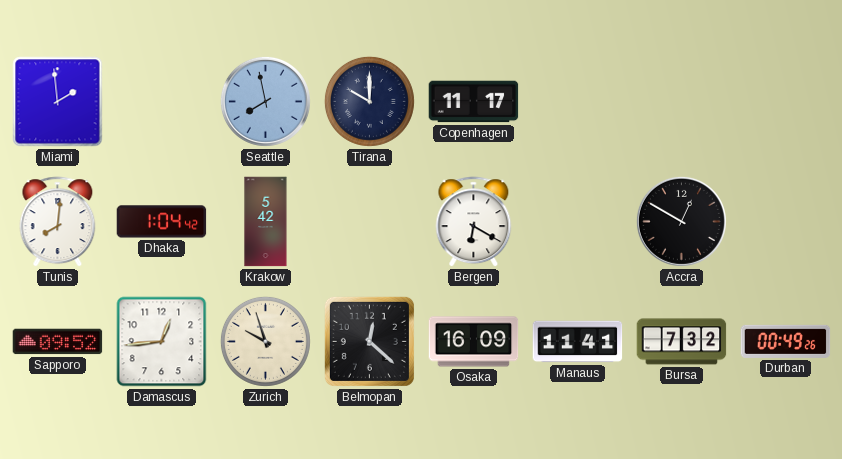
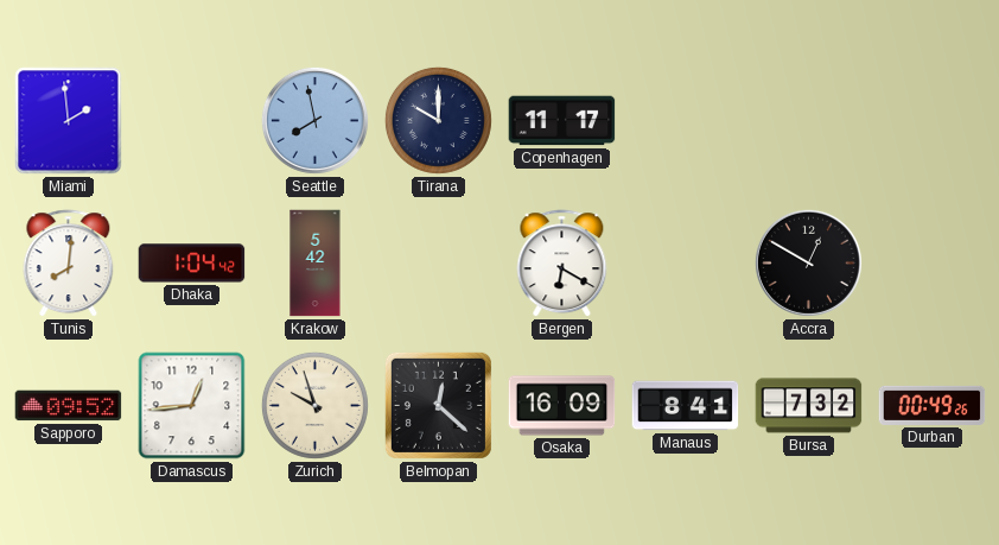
Manaus: 11:41 -> 8:41 (686, 406)
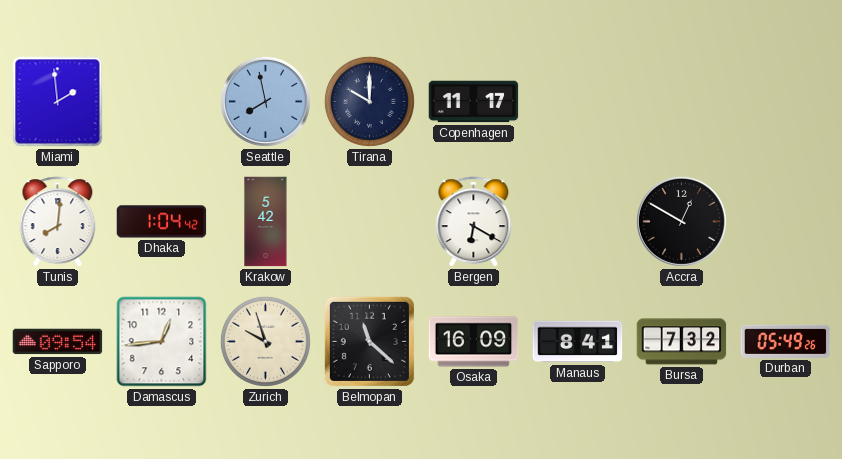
Sapporo: 09:52 -> 09:54 (58, 342)
Belmopan: 12:22 -> 11:22 (369, 341)
Durban: 00:49 -> 05:49 (786, 341)
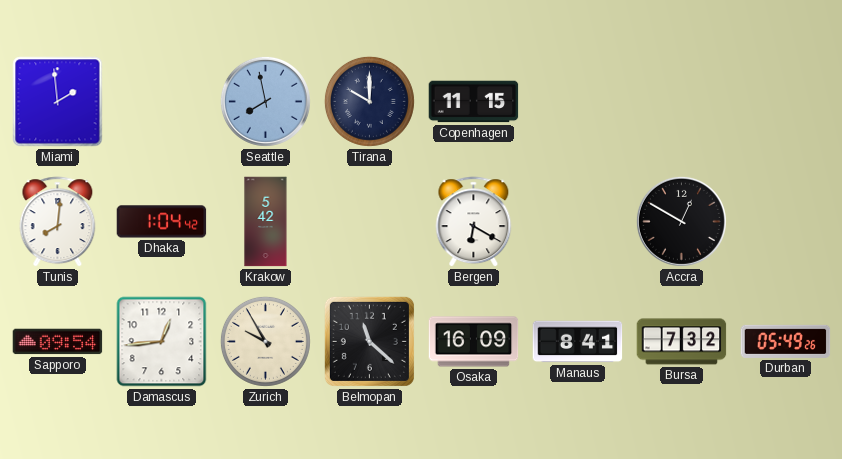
Copenhagen: 11:17 -> 11:15 (474, 102)
Zurich: 9:57 -> 9:55 (265, 341)
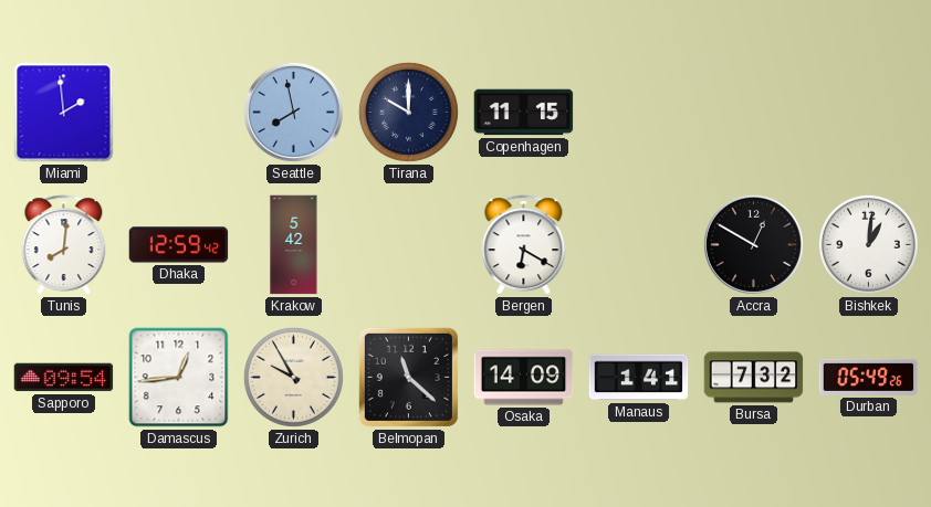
Dhaka: 1:04 -> 12:59 (179, 245)
Bishkek: none -> 1:01 (868, 244)
Osaka: 16:09 -> 14:09 (524, 378)
Manaus: 8:41 -> 1:41 (639, 378)
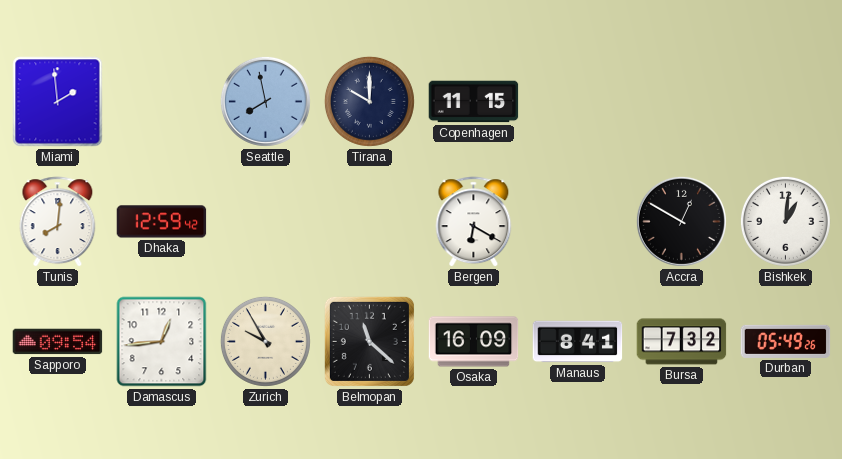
Krakow: 5:42 -> none (294, 245)
Osaka: 14:09 -> 16:09 (474, 342)
Manaus: 1:41 -> 8:41 (578, 342)
